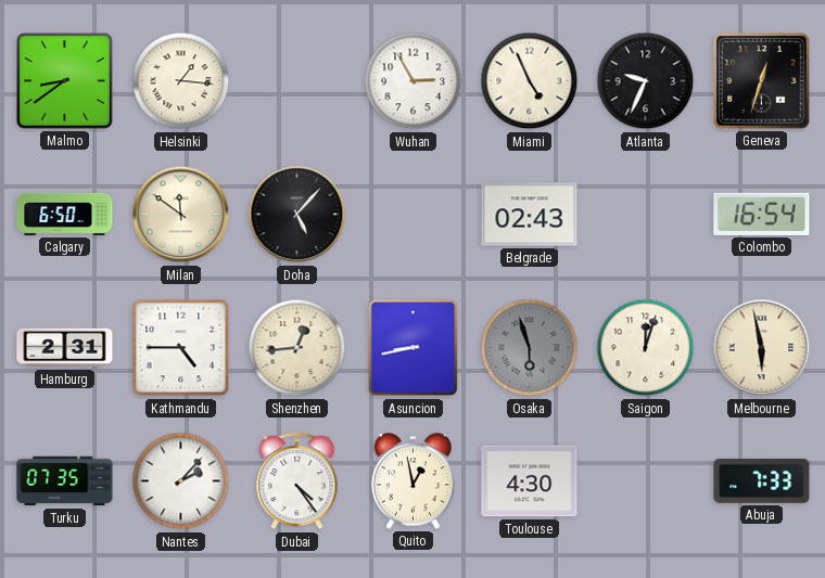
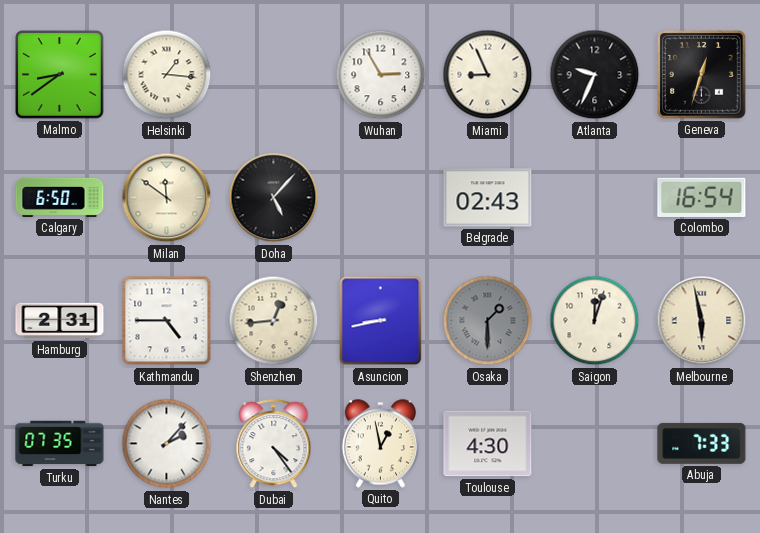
Miami: 4:56 -> 8:56 (488, 75)
Osaka: 5:57 -> 1:30 (488, 321)
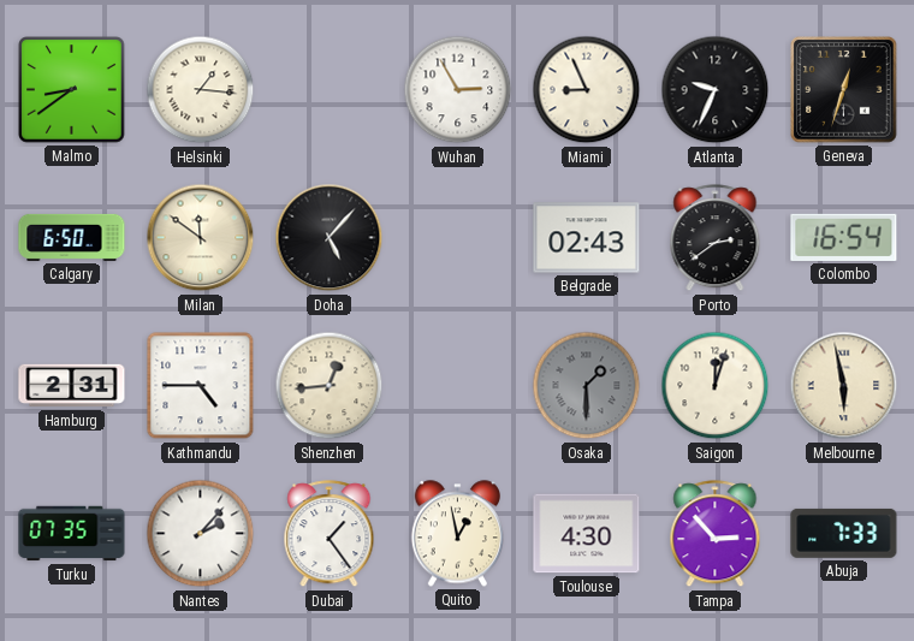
Porto: none -> 2:39 (716, 238)
Asuncion: 8:43 -> none (381, 321)
Dubai: 4:24 -> 1:24 (330, 534)
Tampa: none -> 2:53 (716, 534)
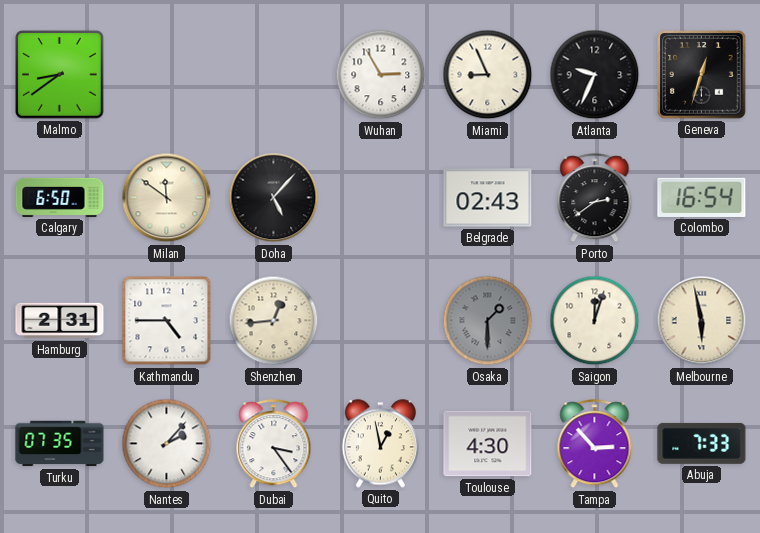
Helsinki: 1:16 -> none (201, 90)
Dubai: 1:24 -> 3:24 (274, 444)
